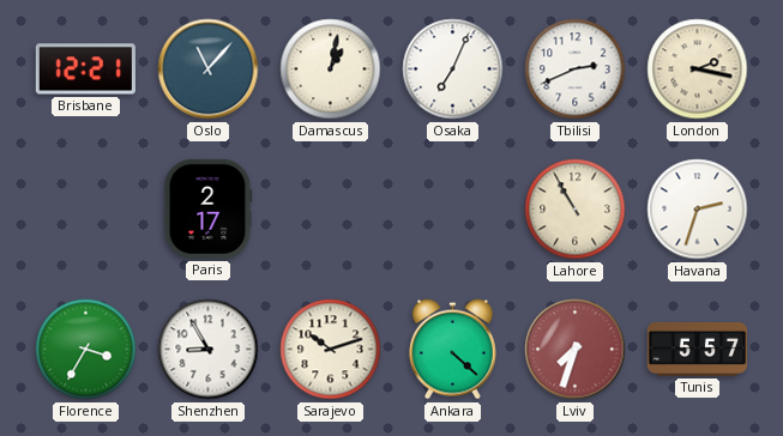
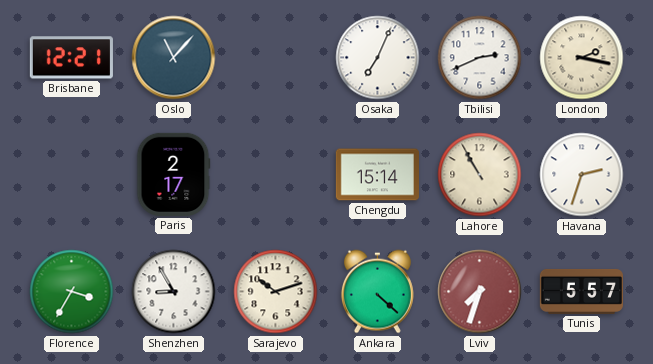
Damascus: 1:02 -> none (331, 69)
Chengdu: none -> 15:14 (377, 175)
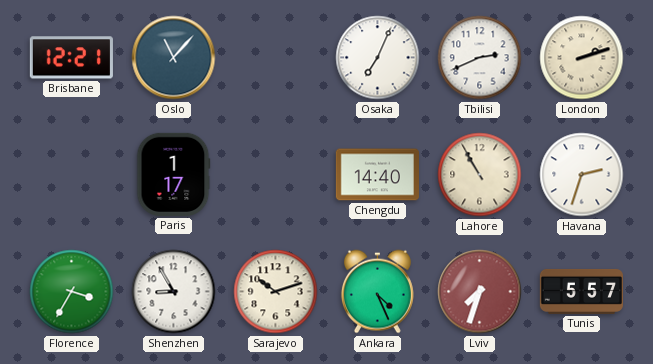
London: 2:17 -> 2:12 (582, 58)
Paris: 2:17 -> 1:17 (174, 174)
Chengdu: 15:14 -> 14:40 (377, 175)
Ankara: 4:22 -> 4:26 (377, 292)
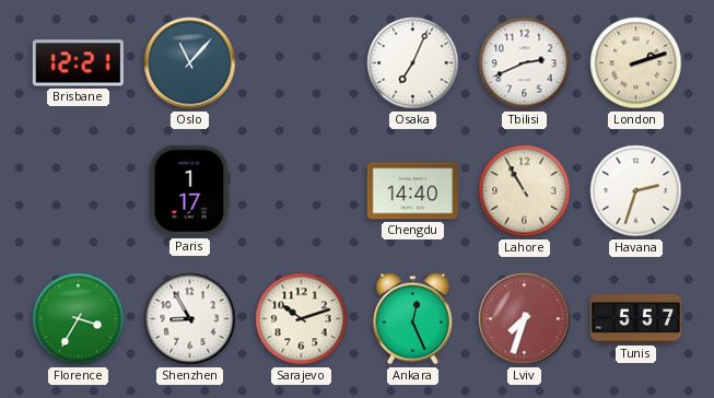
Ankara: 4:26 -> 12:26 (412, 319)
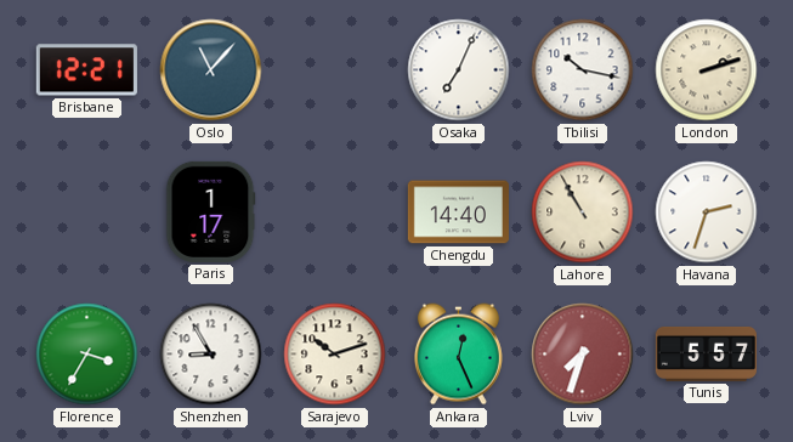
Tbilisi: 2:41 -> 10:17 (583, 70)
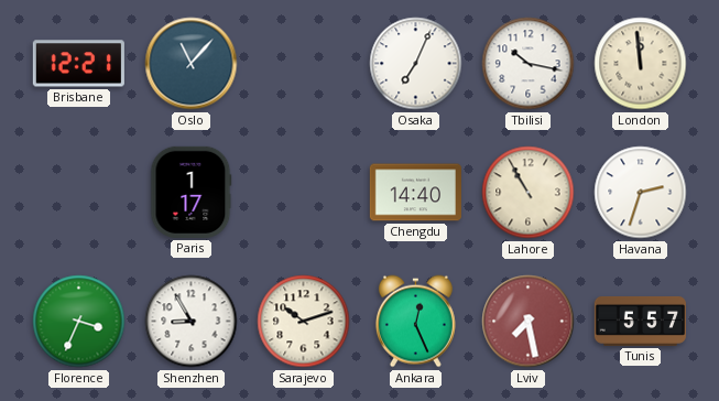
London: 2:12 -> 11:59 (641, 64)
Florence: 3:35 -> 3:34 (79, 322)
Lviv: 7:33 -> 7:28 (529, 322)
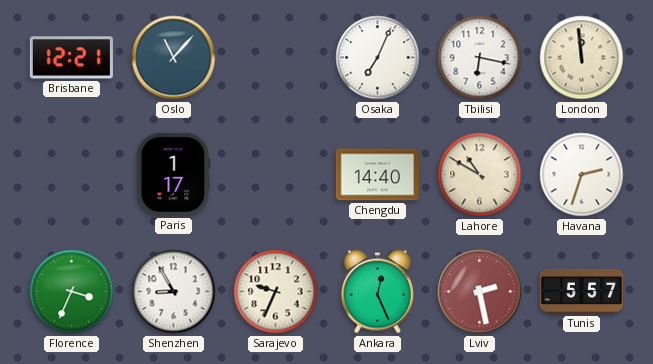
Tbilisi: 10:17 -> 6:17 (480, 58)
Lahore: 10:55 -> 10:50 (480, 175)
Sarajevo: 10:12 -> 9:34 (276, 292)
Lviv: 7:28 -> 2:28 (480, 292)
